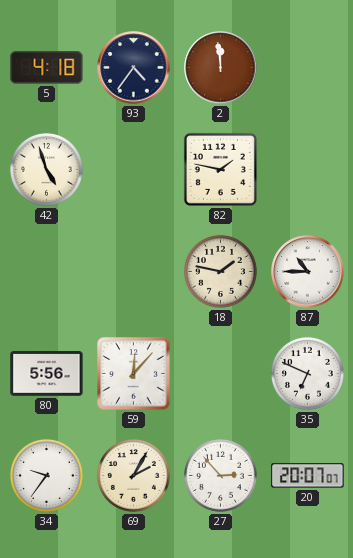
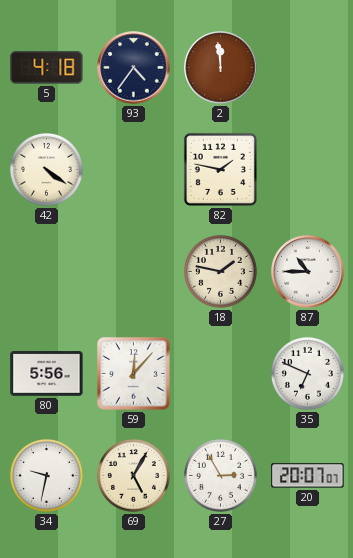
42: 4:57 -> 4:21 (46, 169)
34: 9:36 -> 9:32 (46, 475)
69: 2:05 -> 5:05 (133, 475)
27: 2:53 -> 2:55 (220, 475)
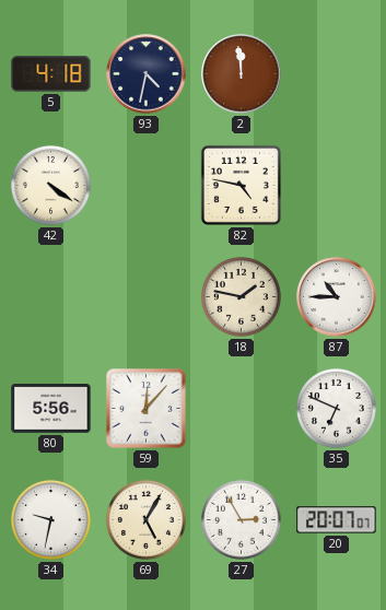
93: 4:36 -> 4:32 (147, 74)
82: 1:47 -> 4:47 (241, 185)
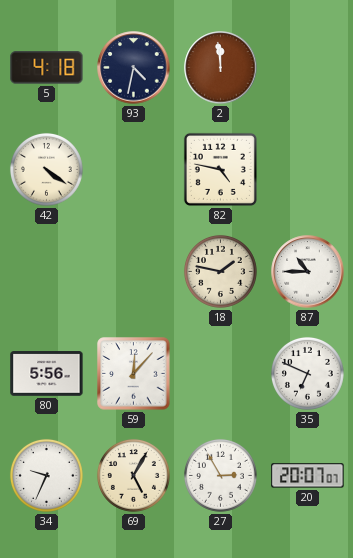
34: 9:32 -> 9:34 (46, 475)
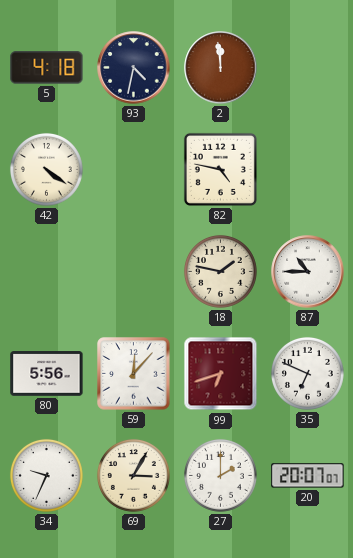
99: none -> 6:42 (221, 374)
69: 5:05 -> 3:05 (133, 475)
27: 2:55 -> 2:00 (220, 475)
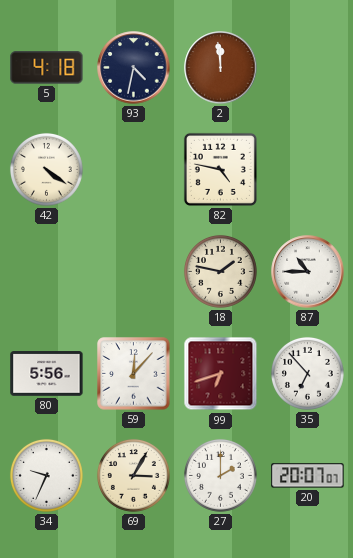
35: 6:49 -> 6:53 (307, 373)
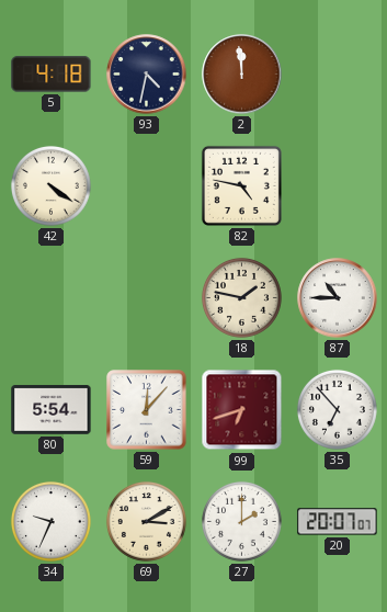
80: 5:56 -> 5:54 (52, 410)
69: 3:05 -> 3:10 (146, 521)
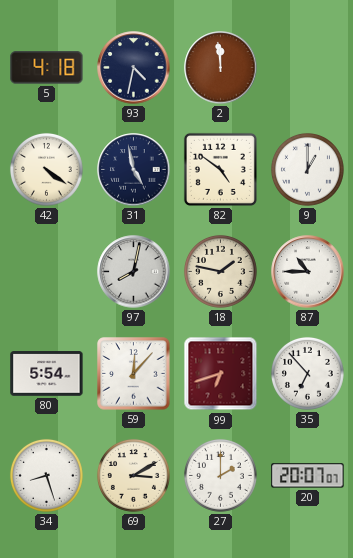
31: none -> 4:58 (134, 170)
82: 4:47 -> 4:51 (220, 169)
9: none -> 1:00 (307, 169)
97: none -> 8:02 (134, 272)
34: 9:34 -> 8:27 (46, 475)
